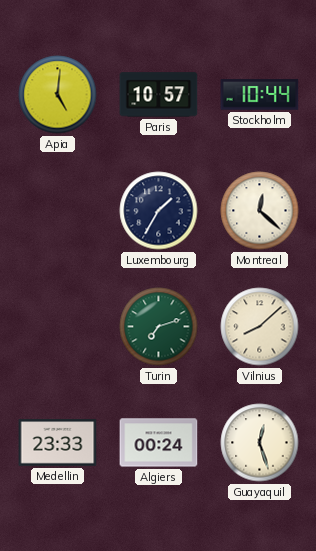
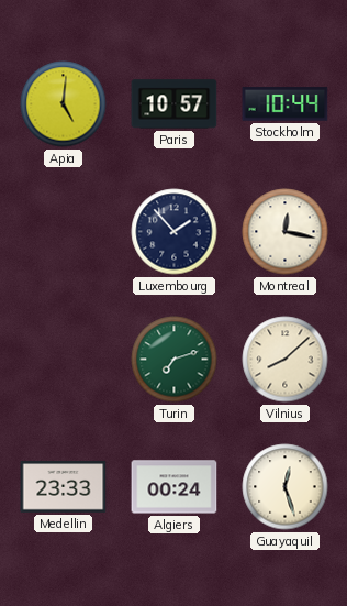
Luxembourg: 1:35 -> 1:53 (175, 232)
Montreal: 12:22 -> 12:17 (286, 232)
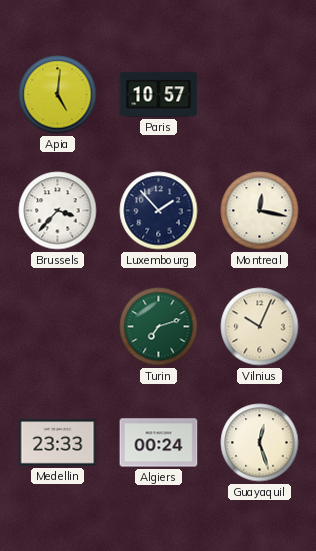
Stockholm: 10:44 -> none (286, 104)
Brussels: none -> 3:37 (58, 211)
Vilnius: 8:08 -> 10:04 (260, 327)
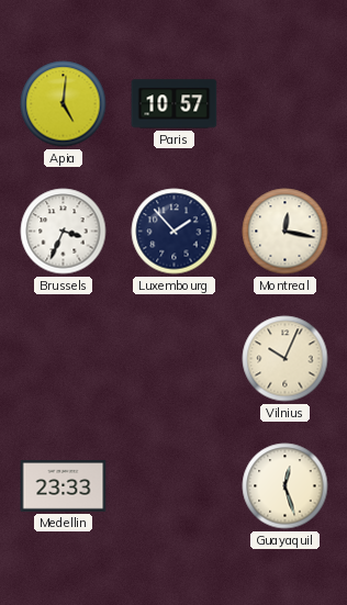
Brussels: 3:37 -> 3:34 (64, 232)
Turin: 7:12 -> none (159, 327)
Algiers: 00:24 -> none (159, 443)
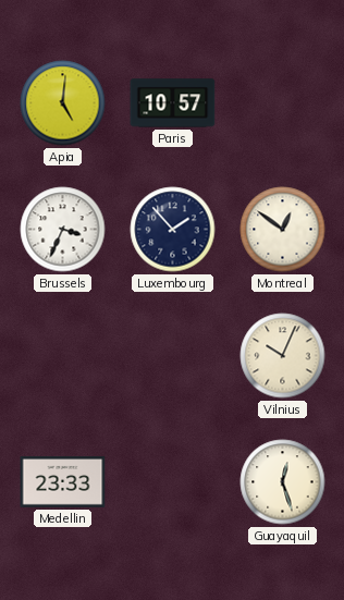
Montreal: 12:17 -> 12:51 (283, 230)
